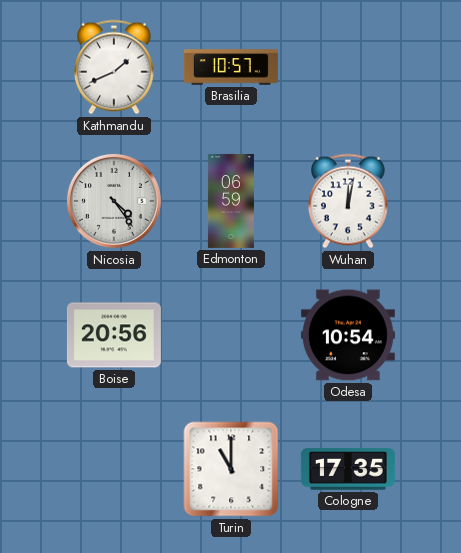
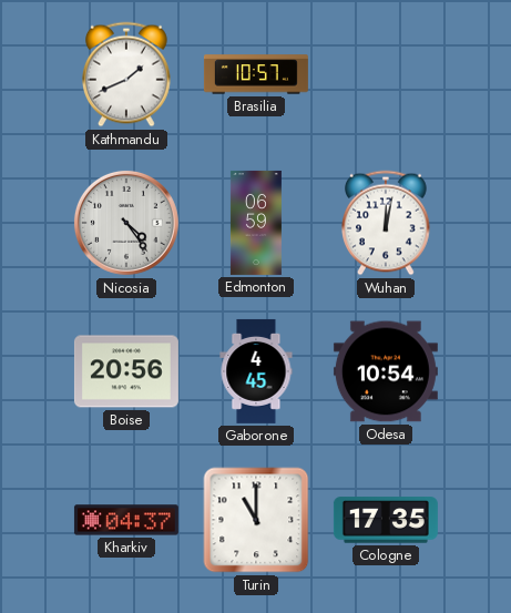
Gaborone: none -> 4:45 (256, 371)
Kharkiv: none -> 04:37 (126, 520)
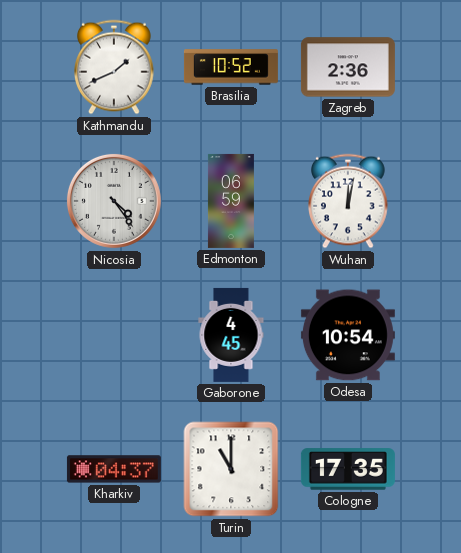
Brasilia: 10:57 -> 10:52 (231, 67)
Zagreb: none -> 2:36 (348, 67)
Boise: 20:56 -> none (126, 371)
